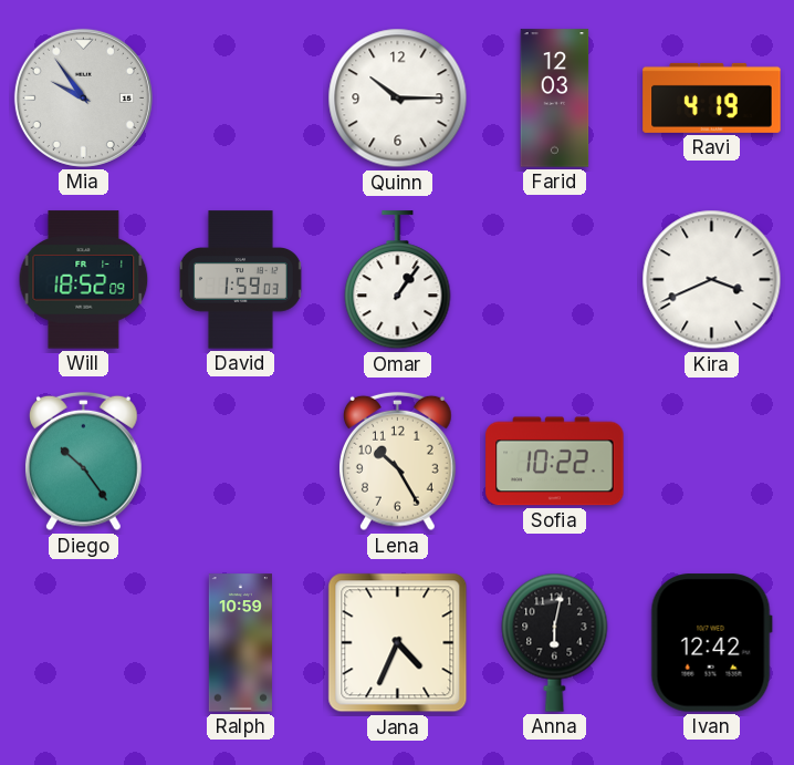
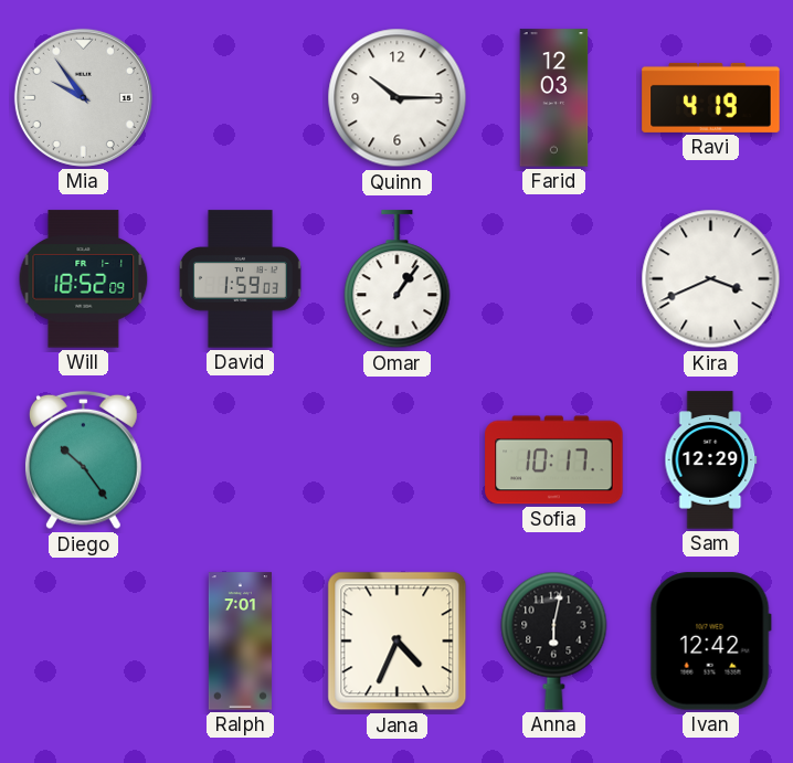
Lena: 10:25 -> none (397, 462)
Sofia: 10:22 -> 10:17 (554, 460)
Sam: none -> 12:29 (711, 460)
Ralph: 10:59 -> 7:01 (240, 642)
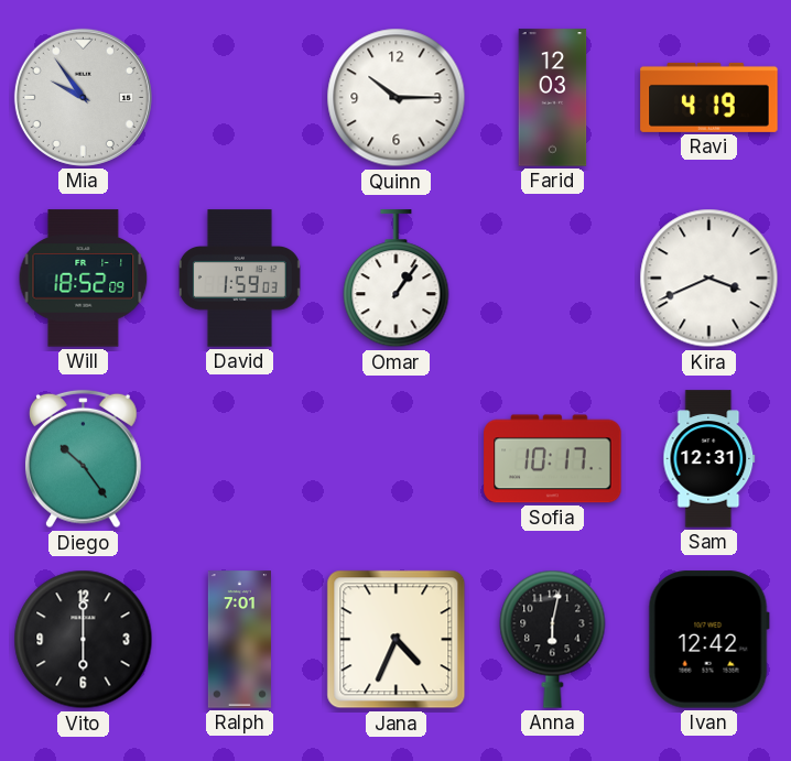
Sam: 12:29 -> 12:31 (709, 459)
Vito: none -> 6:00 (84, 640)
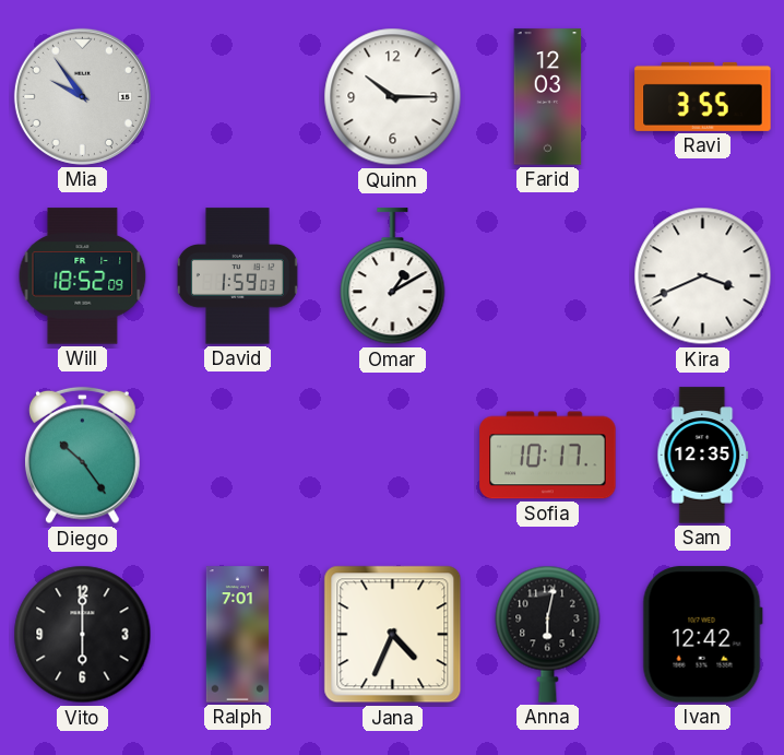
Ravi: 4:19 -> 3:55 (703, 96)
Omar: 1:06 -> 1:10 (393, 276)
Sam: 12:31 -> 12:35 (703, 456)
